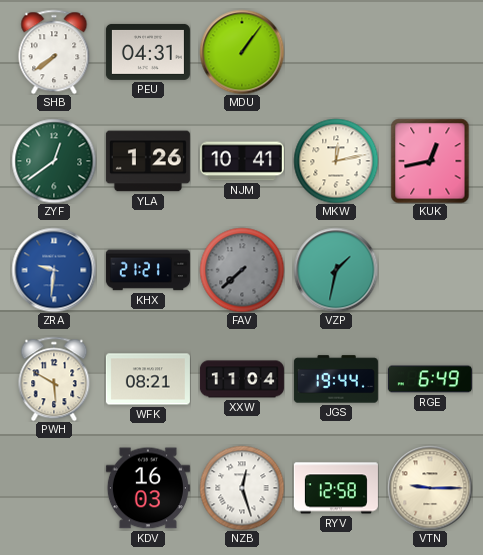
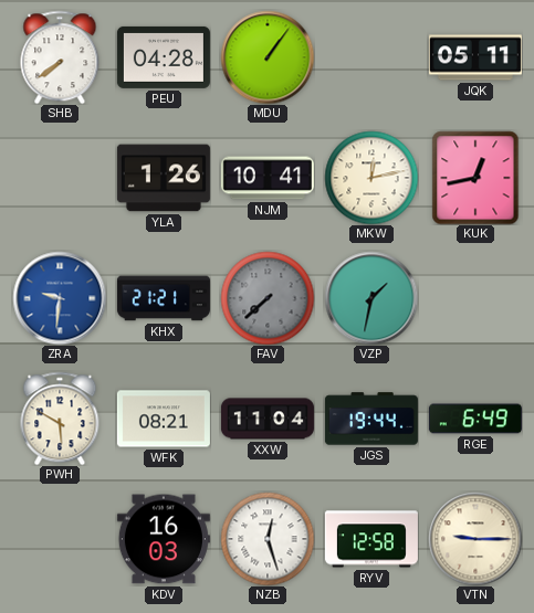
PEU: 04:31 -> 04:28 (164, 57)
JQK: none -> 05:11 (475, 57)
ZYF: 12:39 -> none (54, 161)
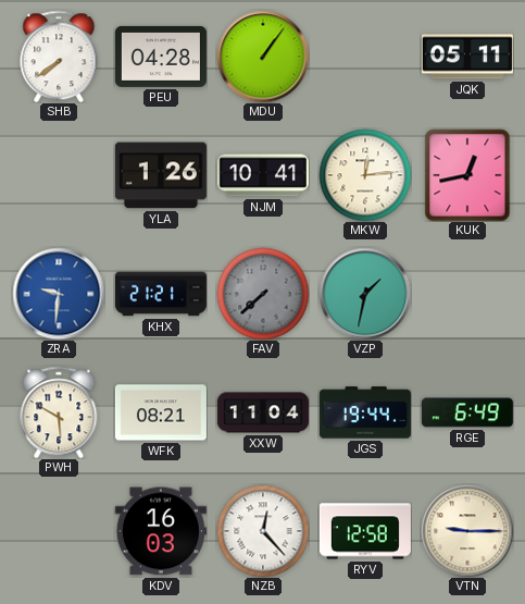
MKW: 12:13 -> 12:14 (365, 175)
NZB: 12:27 -> 12:23 (263, 531)
